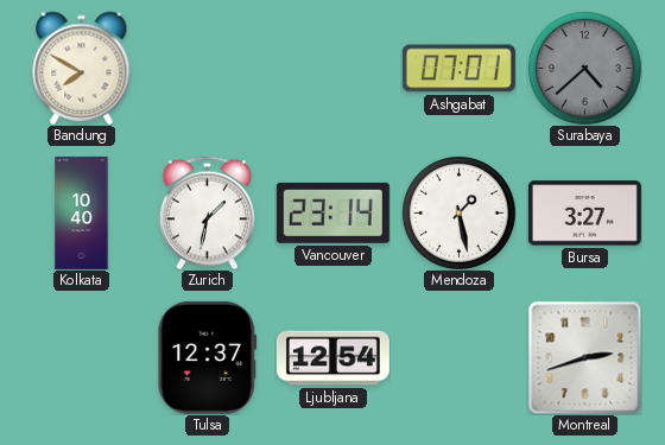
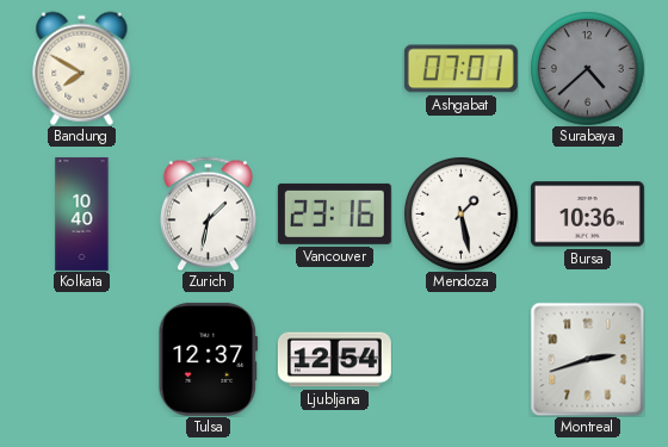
Vancouver: 23:14 -> 23:16 (334, 213)
Bursa: 3:27 -> 10:36 (587, 215)
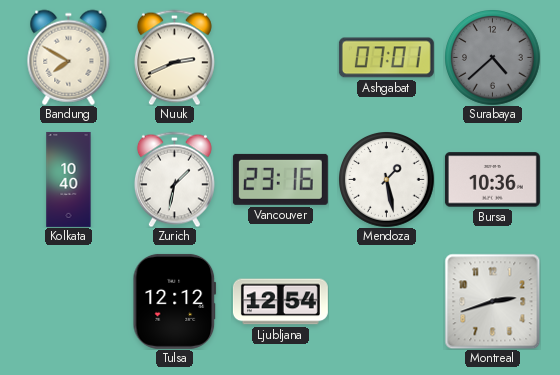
Nuuk: none -> 2:41 (174, 57)
Tulsa: 12:37 -> 12:12 (175, 301)
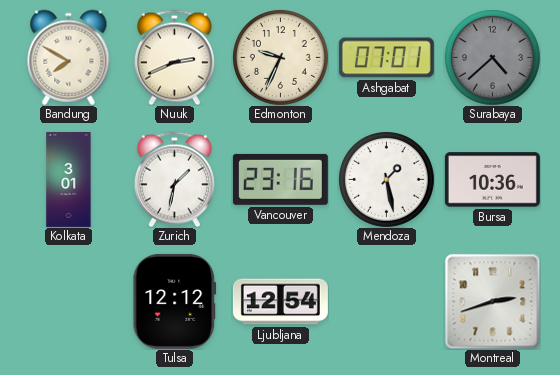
Edmonton: none -> 9:34 (281, 58)
Kolkata: 10:40 -> 3:01 (69, 179)
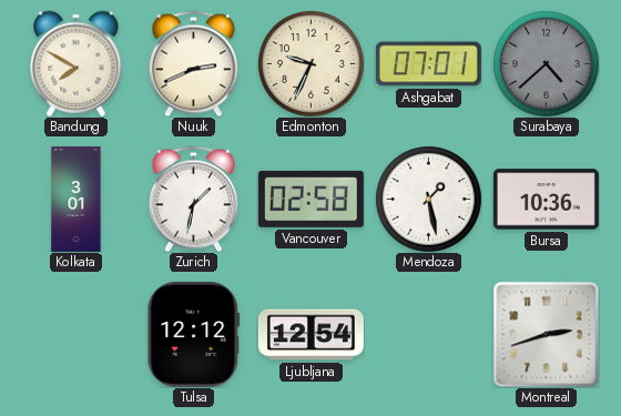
Vancouver: 23:16 -> 02:58 (310, 199)
